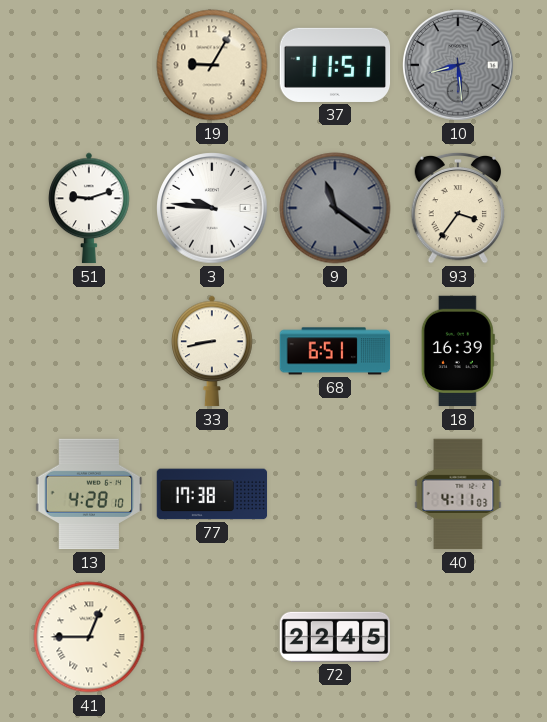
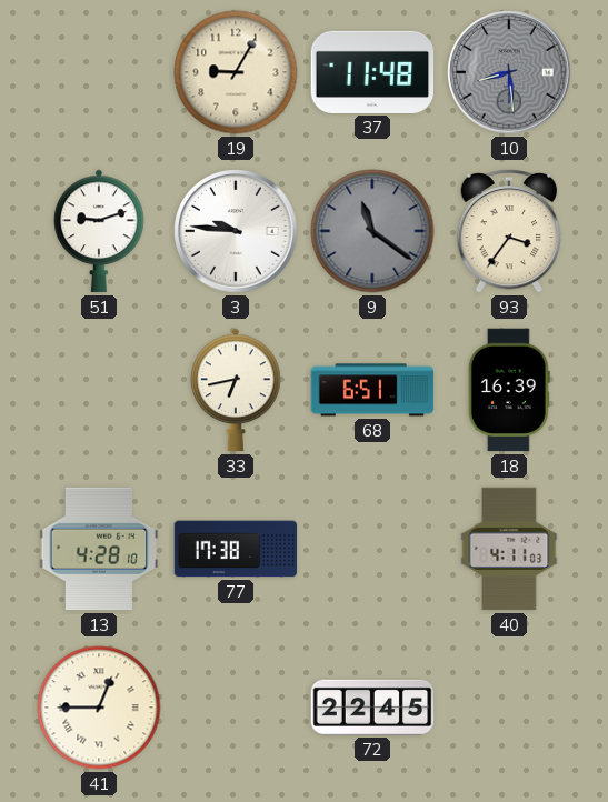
37: 11:51 -> 11:48 (372, 72)
33: 8:43 -> 6:43 (236, 390)
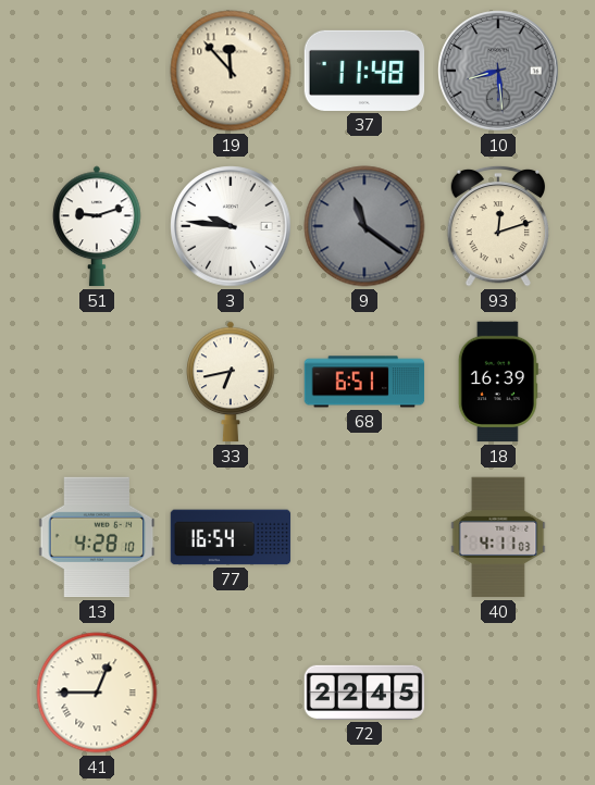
19: 9:05 -> 11:53 (231, 71)
93: 3:36 -> 12:12 (498, 226)
77: 17:38 -> 16:54 (231, 537)
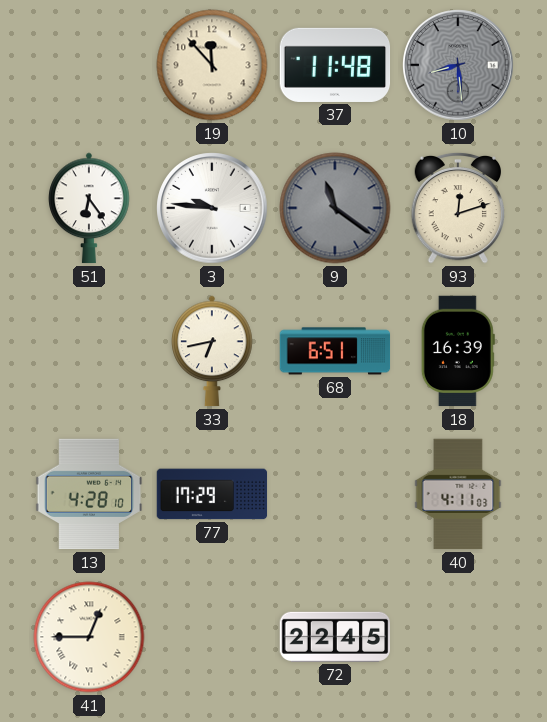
51: 9:12 -> 6:24 (89, 208)
77: 16:54 -> 17:29 (212, 494)
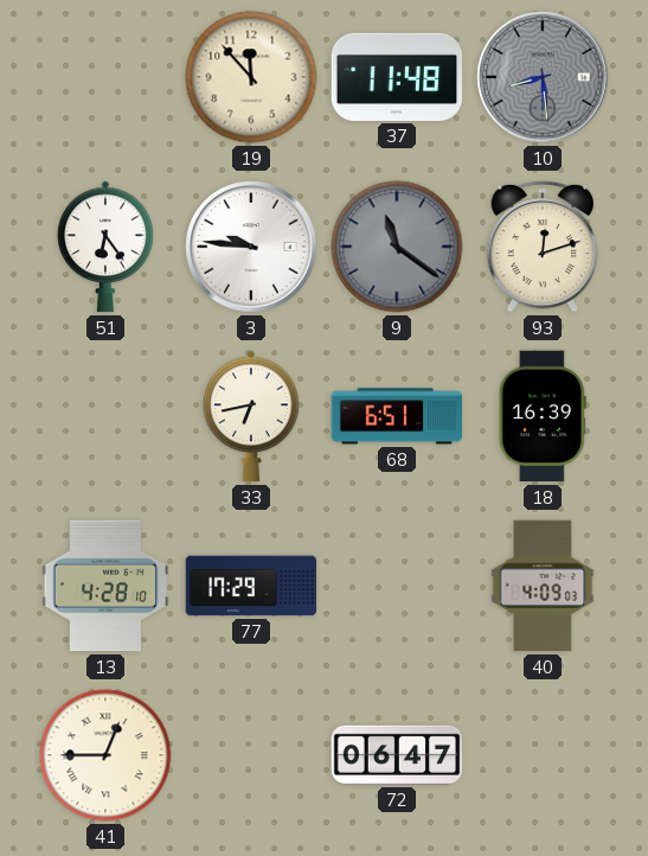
40: 4:11 -> 4:09 (543, 586)
72: 22:45 -> 06:47 (397, 755)
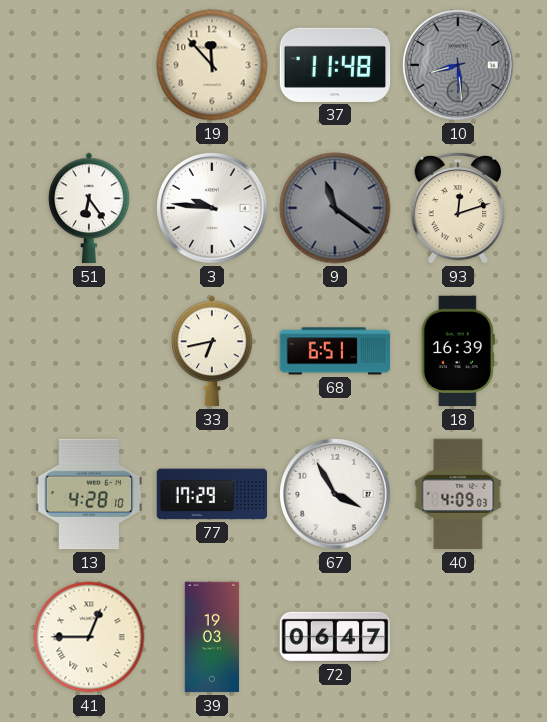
67: none -> 3:55 (335, 494)
39: none -> 19:03 (212, 637)
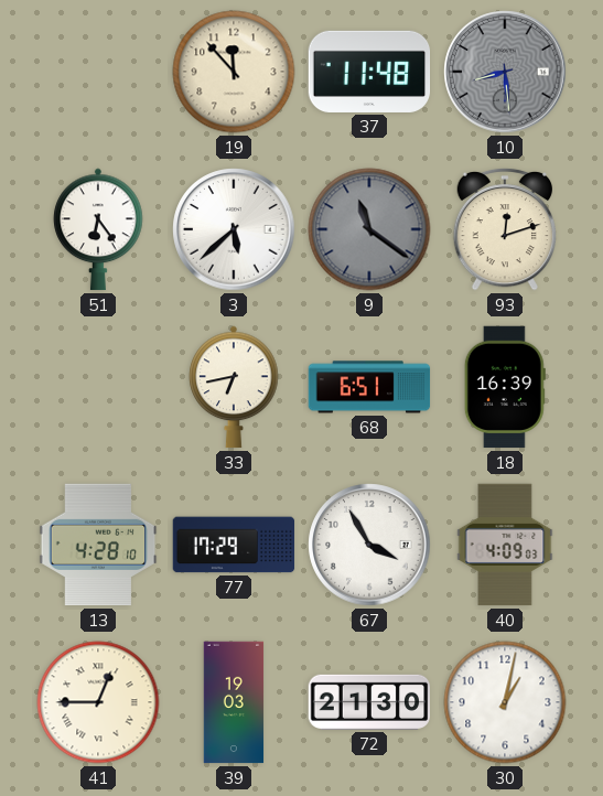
3: 9:46 -> 5:38 (234, 229)
72: 06:47 -> 21:30 (369, 702)
30: none -> 1:02 (505, 702)
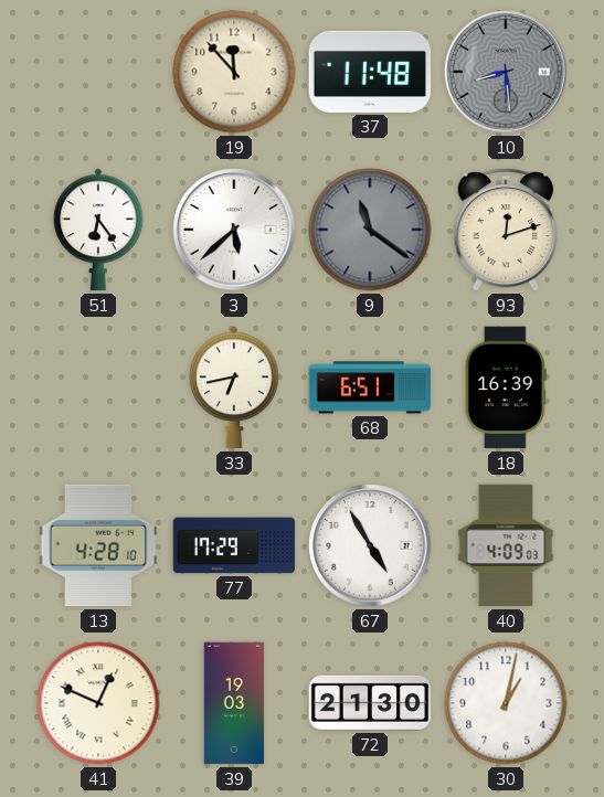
67: 3:55 -> 4:55 (370, 545)
41: 12:45 -> 12:49 (98, 703)
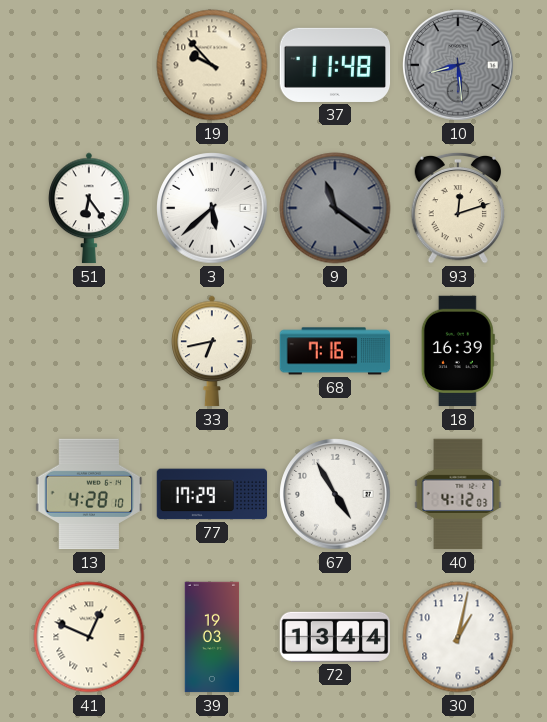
19: 11:53 -> 9:53 (212, 65)
68: 6:51 -> 7:16 (335, 351)
40: 4:09 -> 4:12 (458, 494)
72: 21:30 -> 13:44 (335, 637)
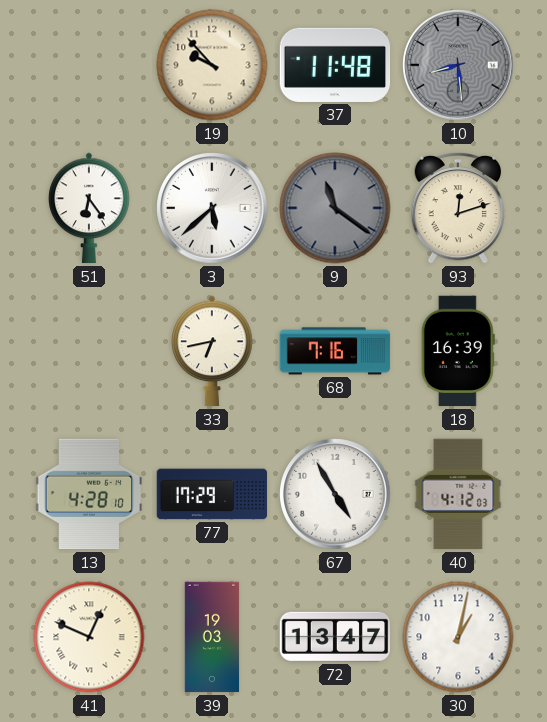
72: 13:44 -> 13:47 (335, 637)
